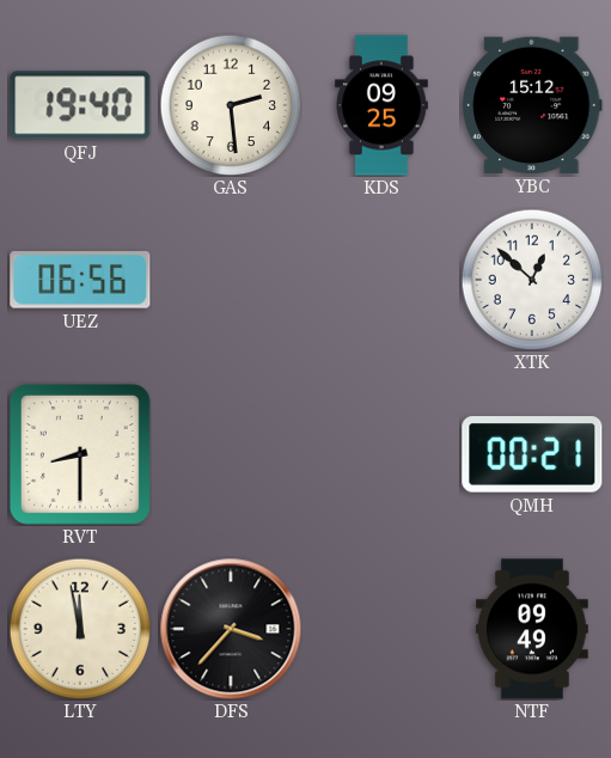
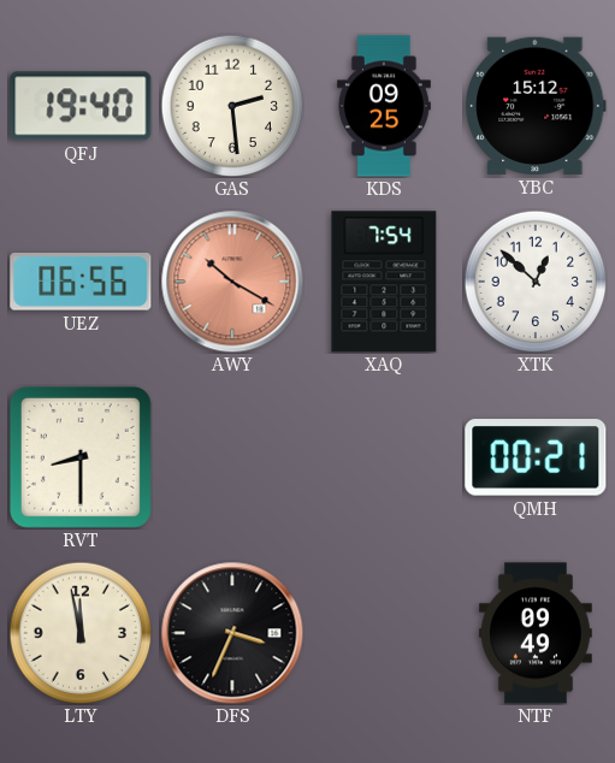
AWY: none -> 10:20 (232, 282)
XAQ: none -> 7:54 (384, 282)
DFS: 3:37 -> 3:34 (232, 633)
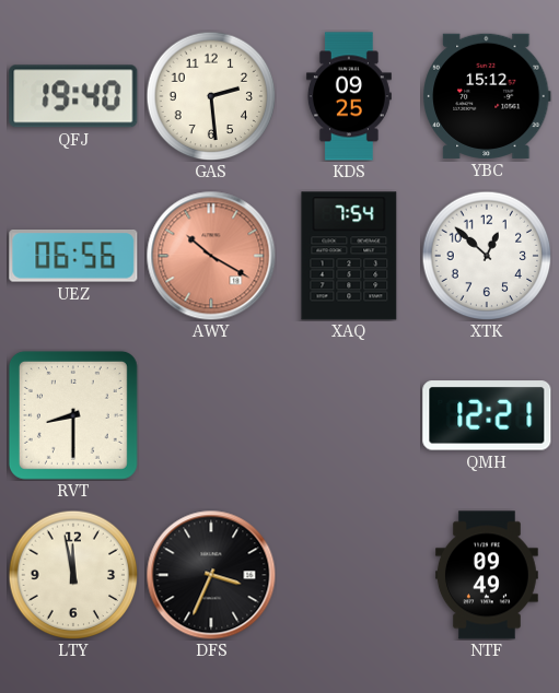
QMH: 00:21 -> 12:21 (487, 415)
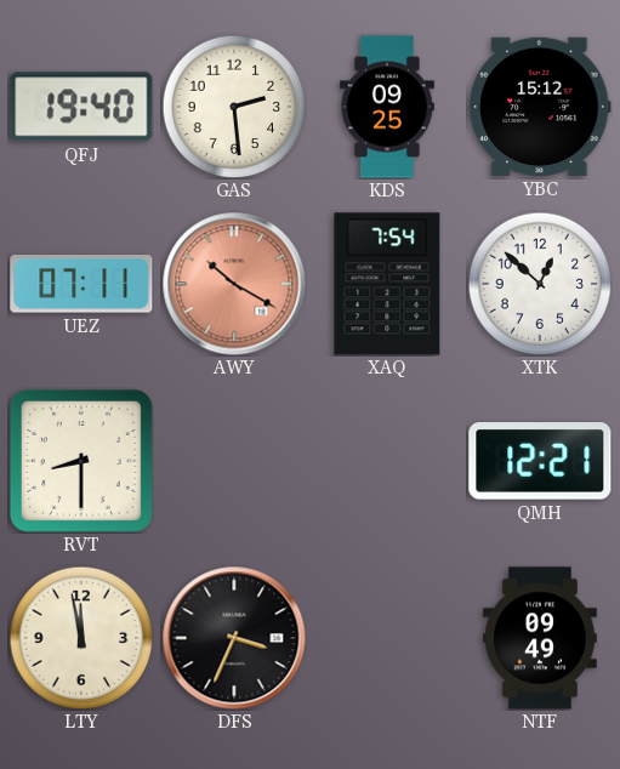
UEZ: 06:56 -> 07:11 (81, 285)
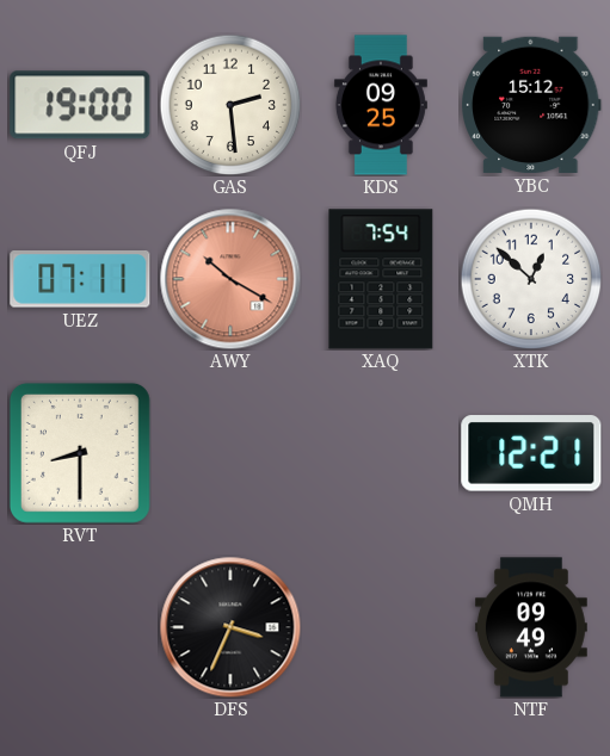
QFJ: 19:40 -> 19:00 (80, 105)
LTY: 11:58 -> none (81, 638)
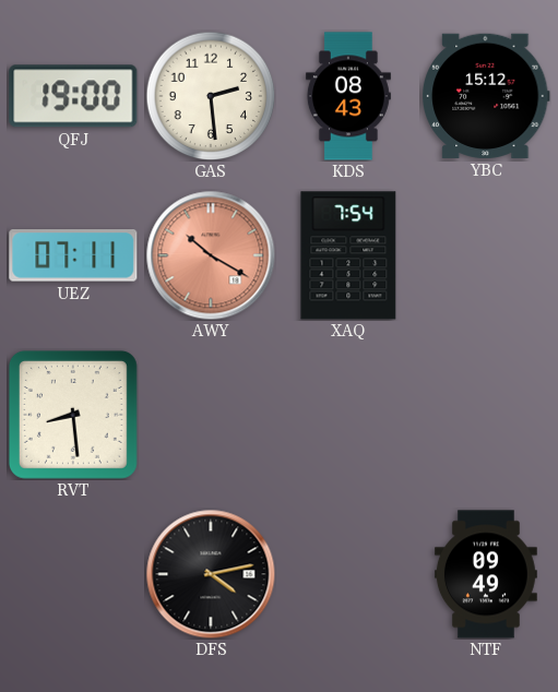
KDS: 09:25 -> 08:43 (348, 96)
XTK: 12:52 -> none (531, 279)
RVT: 8:30 -> 8:29 (73, 415)
QMH: 12:21 -> none (531, 453)
DFS: 3:34 -> 4:13 (211, 574)
